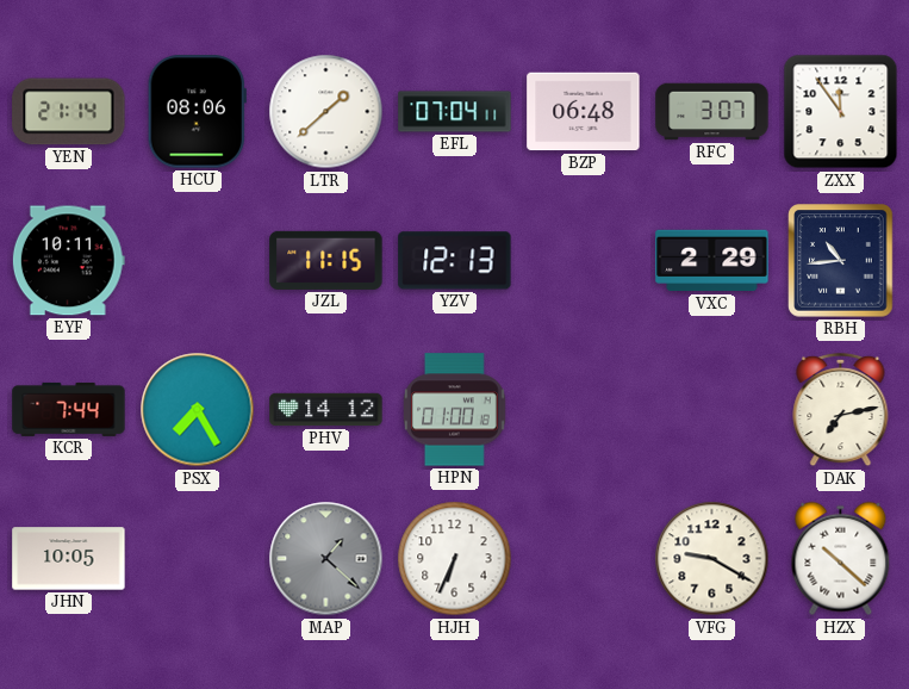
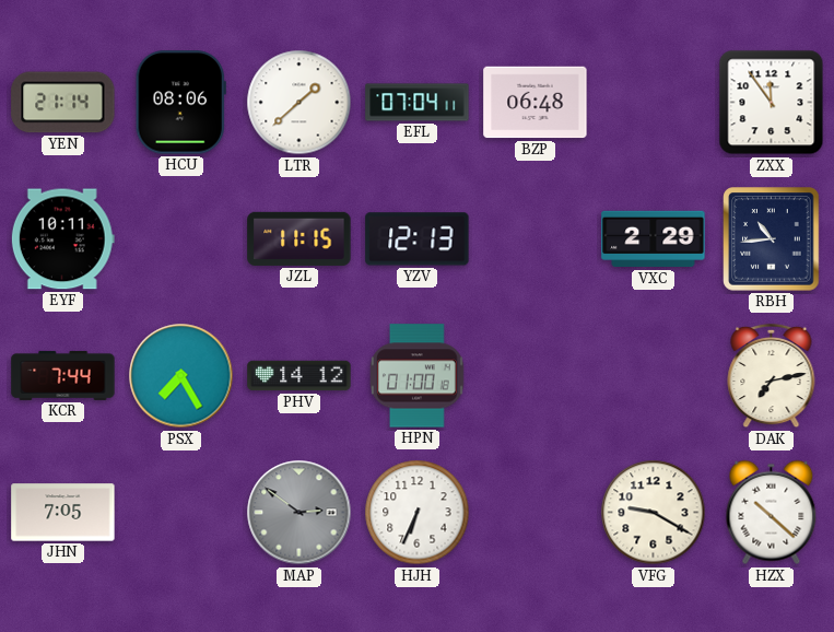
RFC: 3:07 -> none (712, 112)
JHN: 10:05 -> 7:05 (63, 513)
MAP: 1:22 -> 2:51 (299, 513)
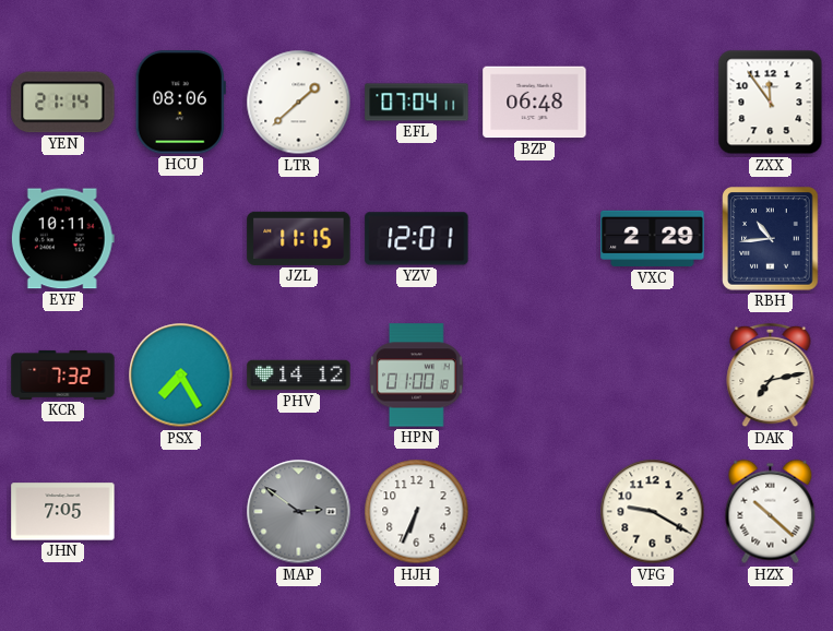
YZV: 12:13 -> 12:01 (417, 239)
KCR: 7:44 -> 7:32 (63, 374)
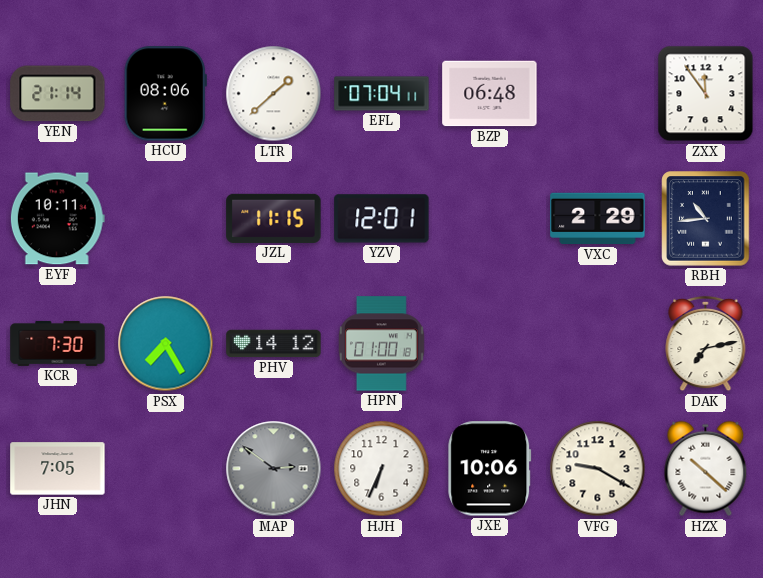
KCR: 7:32 -> 7:30 (58, 343)
JXE: none -> 10:06 (490, 469)
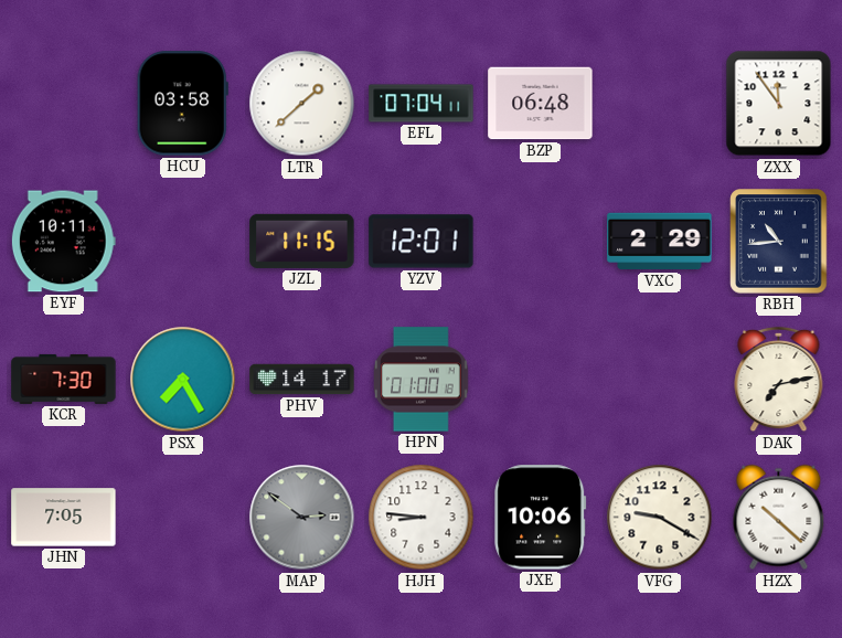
YEN: 21:14 -> none (58, 94)
HCU: 08:06 -> 03:58 (182, 104)
PHV: 14:12 -> 14:17 (302, 380)
HJH: 6:34 -> 8:46 (422, 518)
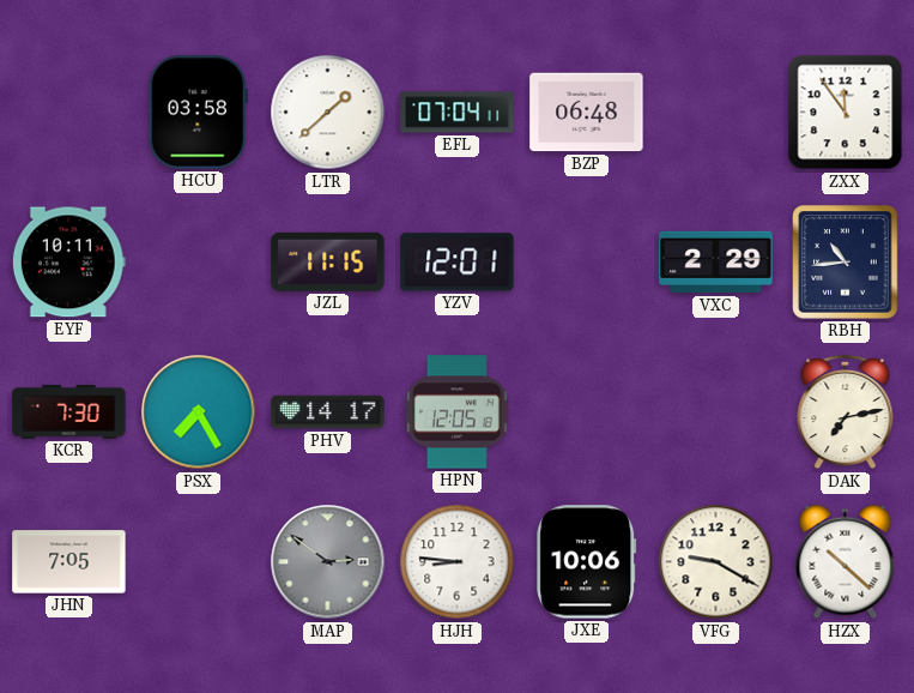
HPN: 01:00 -> 12:05 (458, 412)
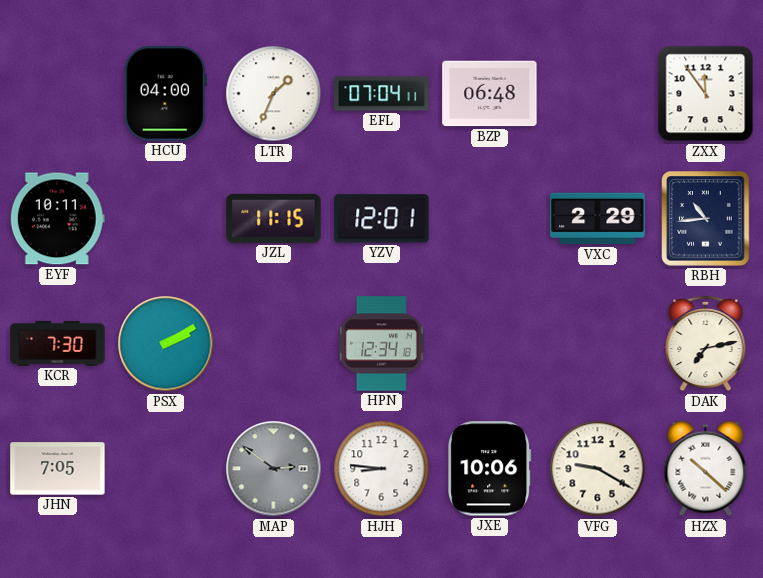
HCU: 03:58 -> 04:00 (165, 94)
LTR: 1:38 -> 1:34 (274, 94)
PSX: 7:25 -> 2:10 (166, 344)
PHV: 14:17 -> none (328, 412)
HPN: 12:05 -> 12:34 (382, 344)
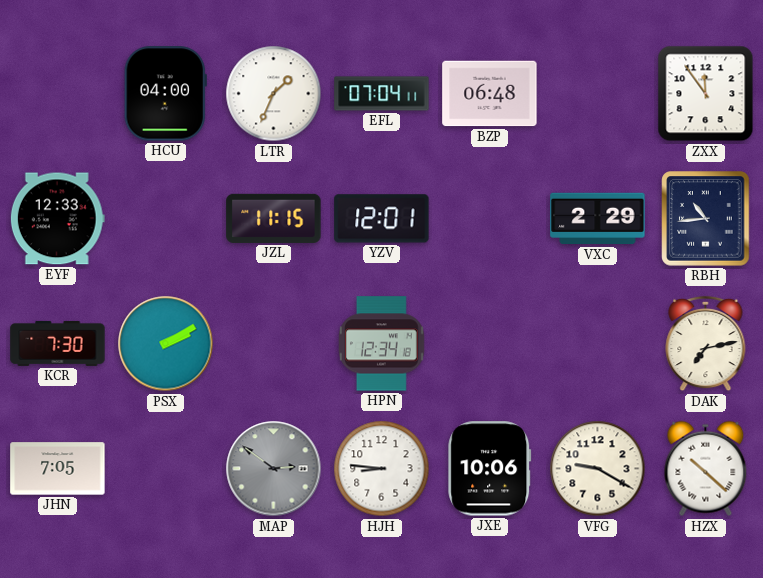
EYF: 10:11 -> 12:33 (57, 219)
